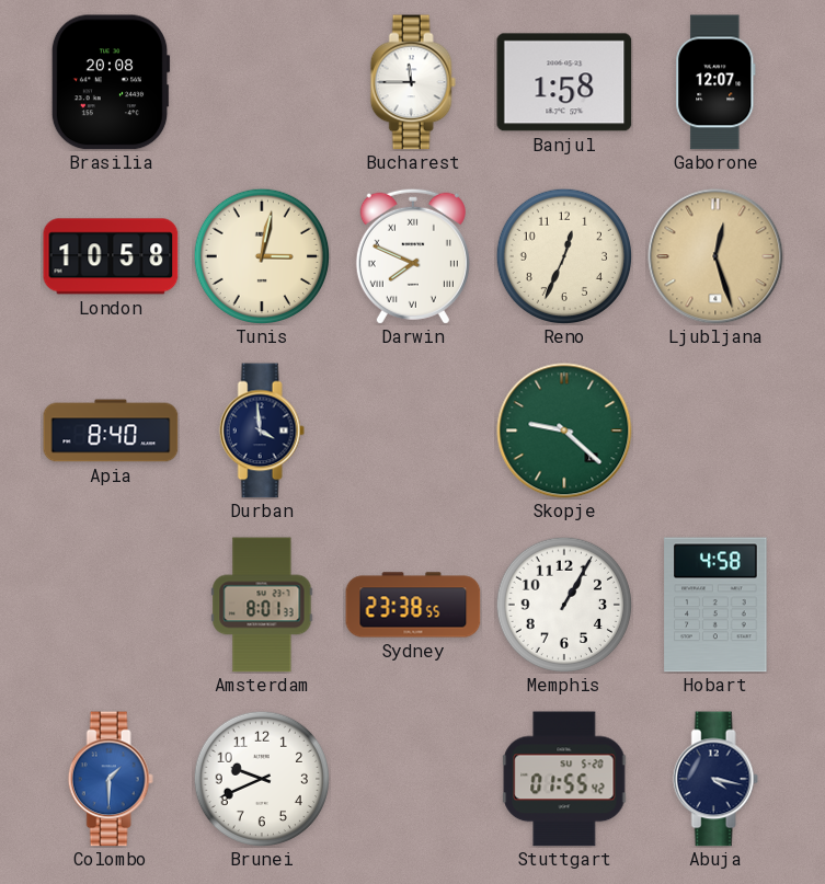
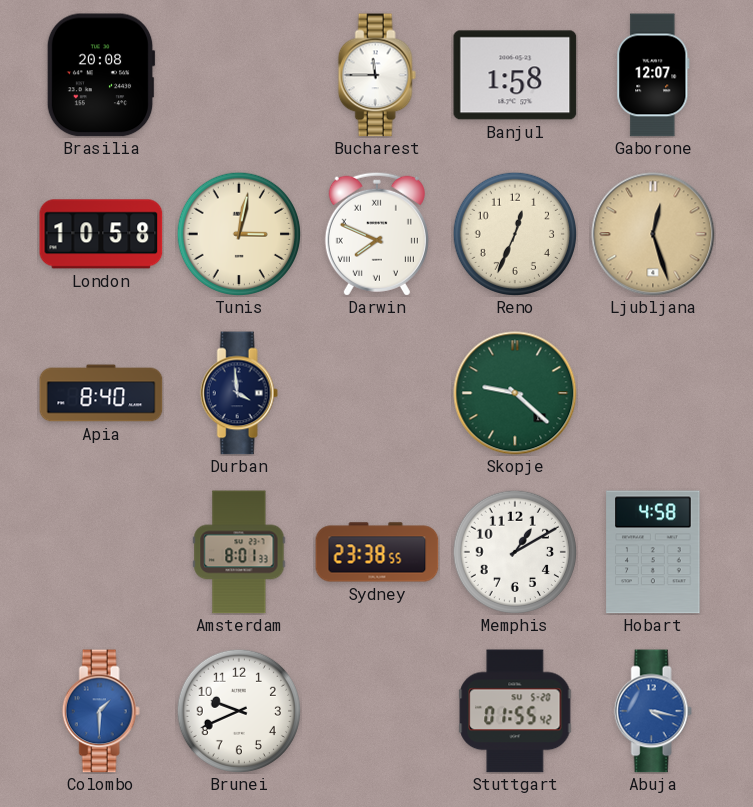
Memphis: 1:05 -> 1:10 (514, 551)
Abuja dial: navy -> blue (653, 711)
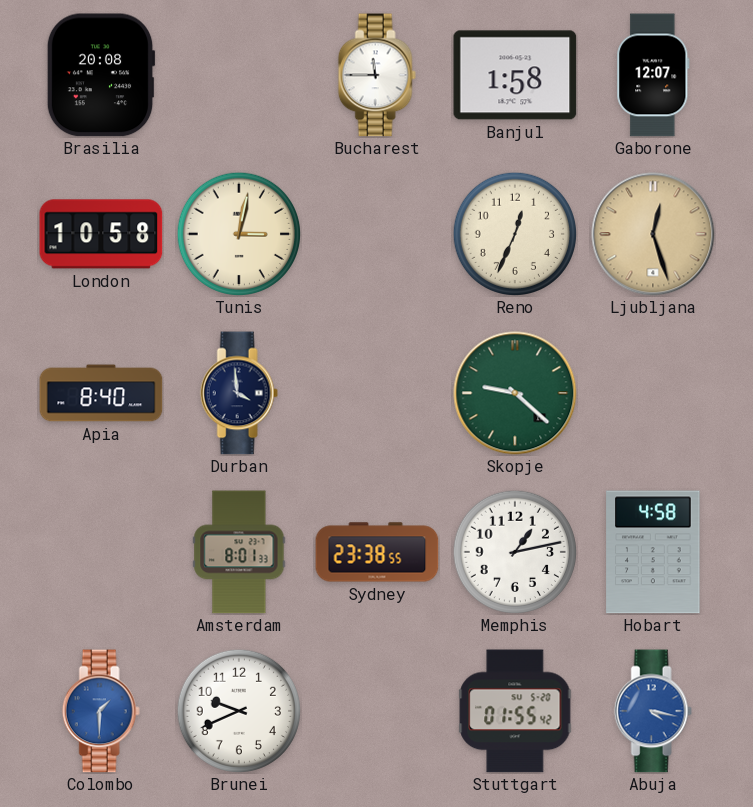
Darwin: 7:49 -> none (377, 234)
Memphis: 1:10 -> 1:13 (514, 551)
